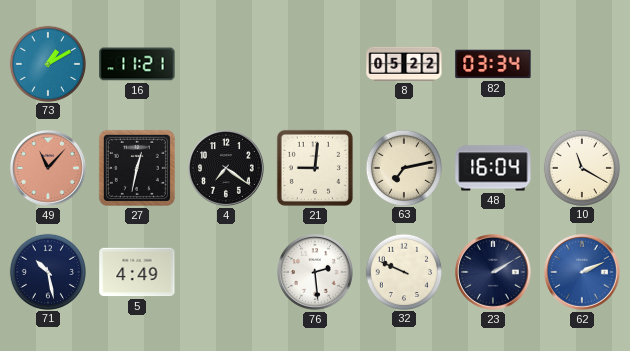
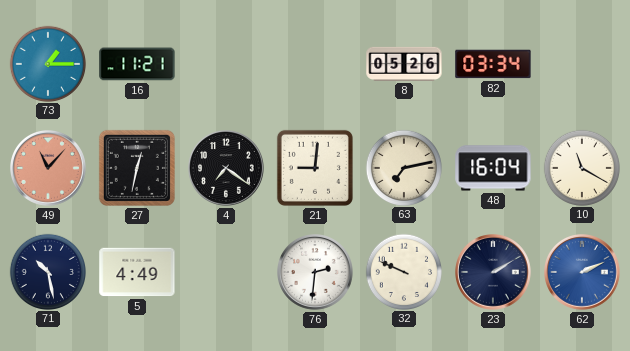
73: 1:10 -> 1:15 (47, 63)
8: 05:22 -> 05:26 (404, 64)
76: 2:29 -> 2:31 (316, 273)
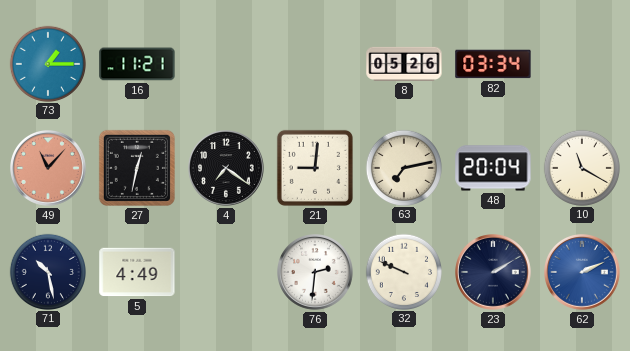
48: 16:04 -> 20:04 (493, 168)
